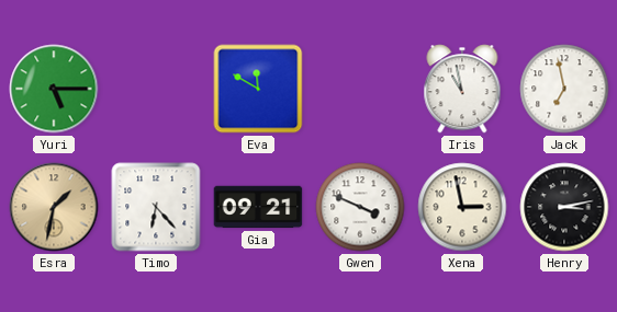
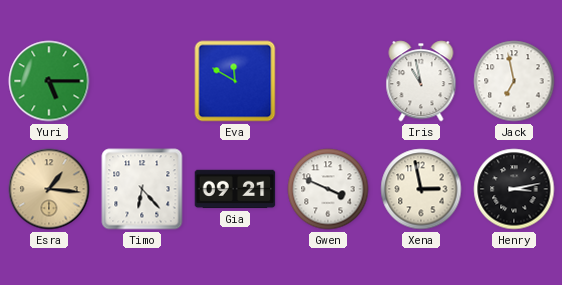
Esra: 1:32 -> 1:16 (49, 189)
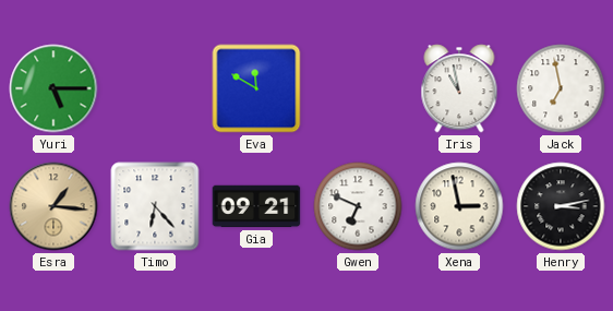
Gwen: 3:49 -> 6:49 (358, 206)
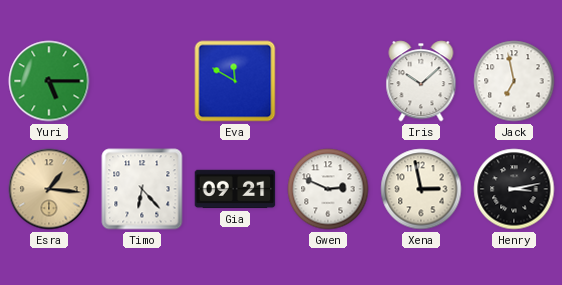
Iris: 10:58 -> 10:08 (421, 81)
Gwen: 6:49 -> 2:49 (328, 189)
